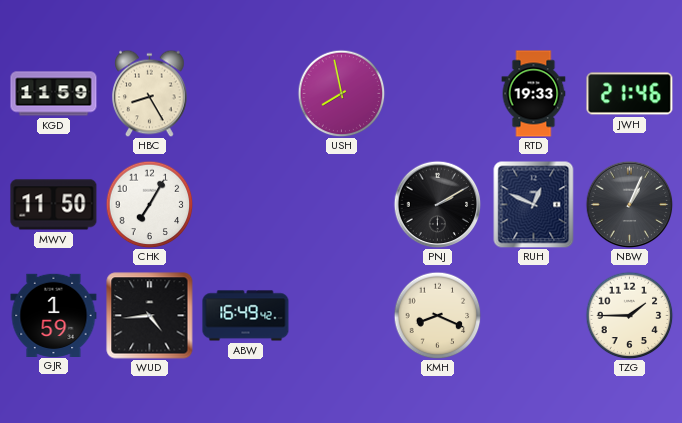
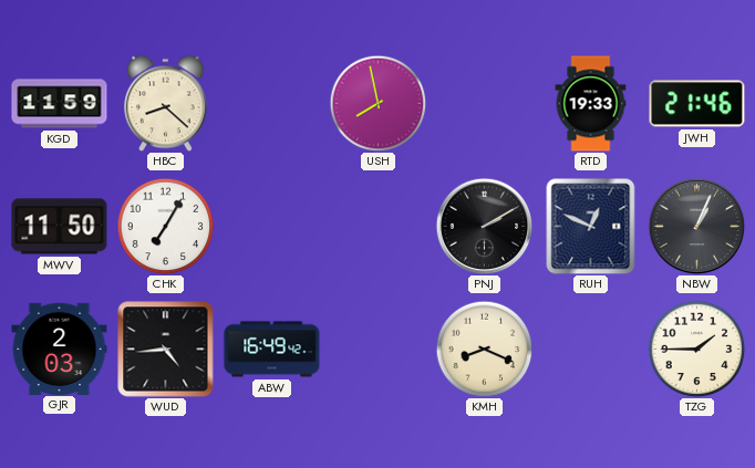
HBC: 8:25 -> 8:22 (166, 103)
GJR: 1:59 -> 2:03 (60, 349)
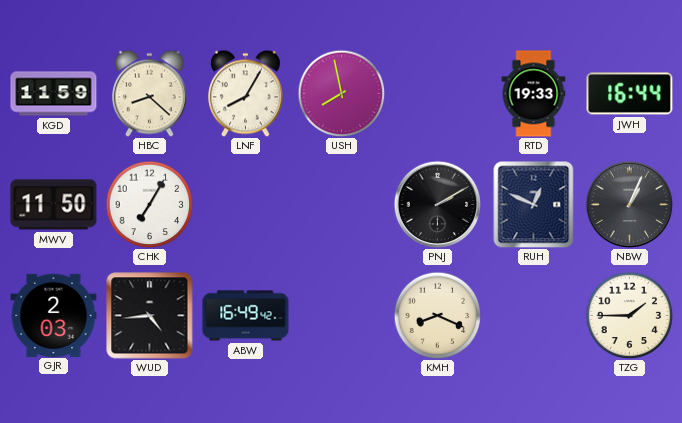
LNF: none -> 8:05 (246, 93)
JWH: 21:46 -> 16:44 (630, 94)
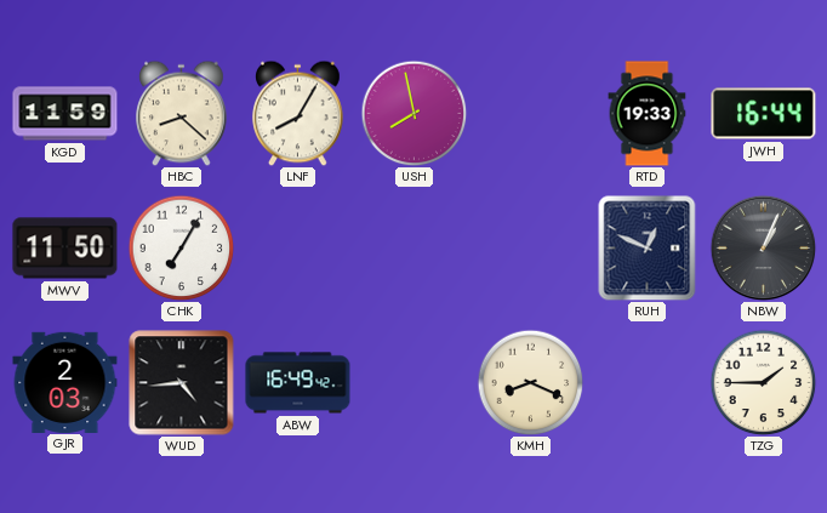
PNJ: 2:10 -> none (437, 204)
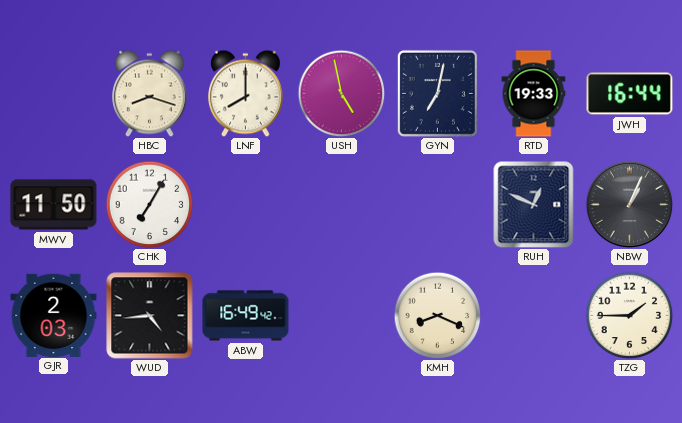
KGD: 11:59 -> none (65, 114)
HBC: 8:22 -> 8:18 (150, 93)
LNF: 8:05 -> 8:00 (246, 93)
USH: 7:58 -> 4:58 (341, 93)
GYN: none -> 7:02 (437, 93)
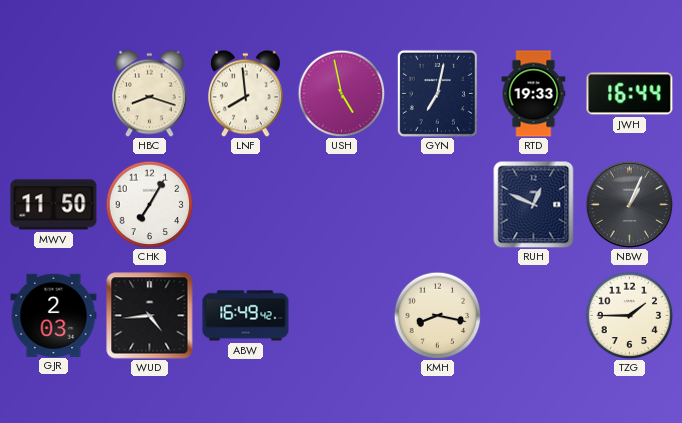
LNF: 8:00 -> 7:59 (246, 93)
KMH: 8:19 -> 8:17 (437, 315)
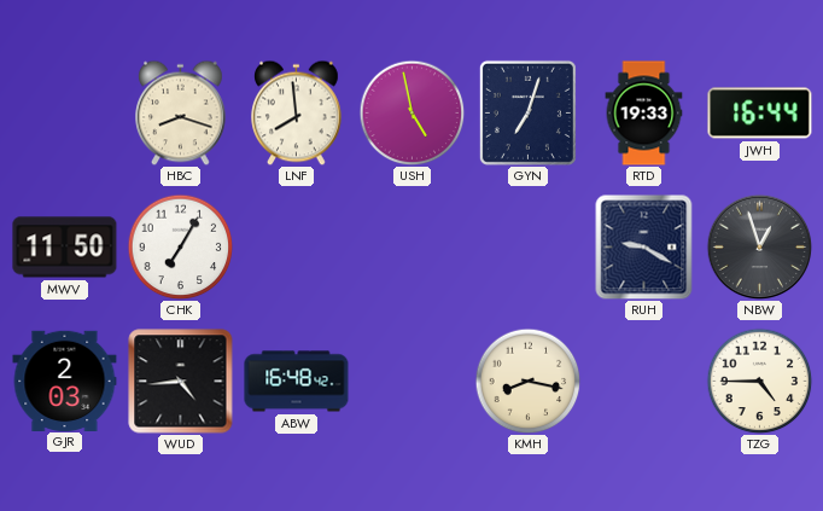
GYN: 7:02 -> 7:03 (527, 112)
RUH: 12:49 -> 9:20 (644, 246)
NBW: 1:04 -> 12:57 (759, 246)
ABW: 16:49 -> 16:48 (297, 382)
TZG: 1:45 -> 4:45 (759, 381)
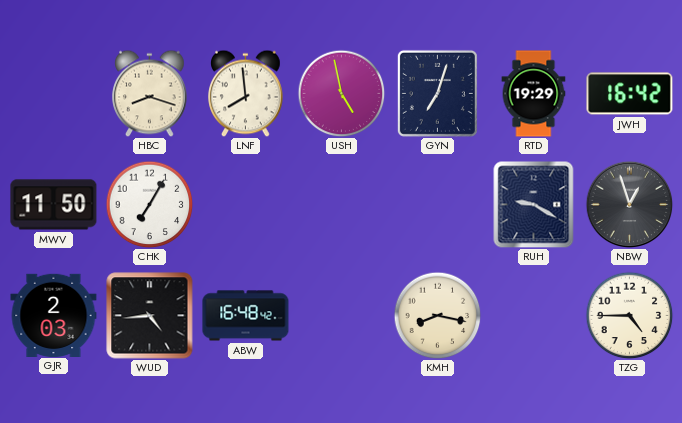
RTD: 19:33 -> 19:29 (534, 94)
JWH: 16:44 -> 16:42 (630, 94)
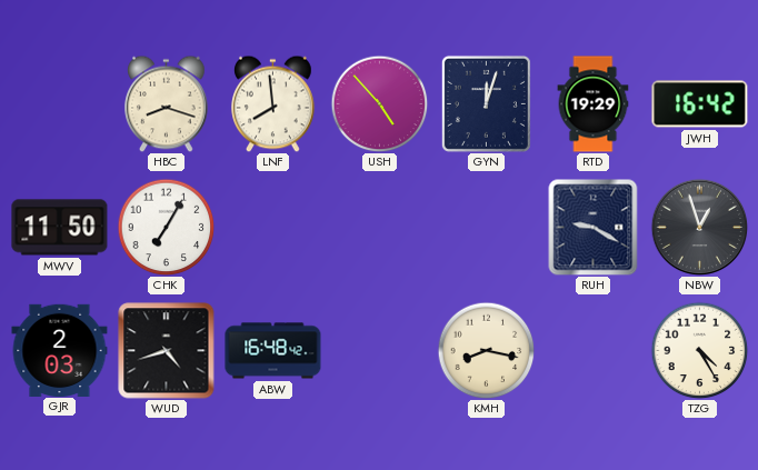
USH: 4:58 -> 4:53 (379, 103)
GYN: 7:03 -> 12:03 (486, 103)
WUD: 4:44 -> 4:42 (167, 351)
TZG: 4:45 -> 4:25 (699, 350)
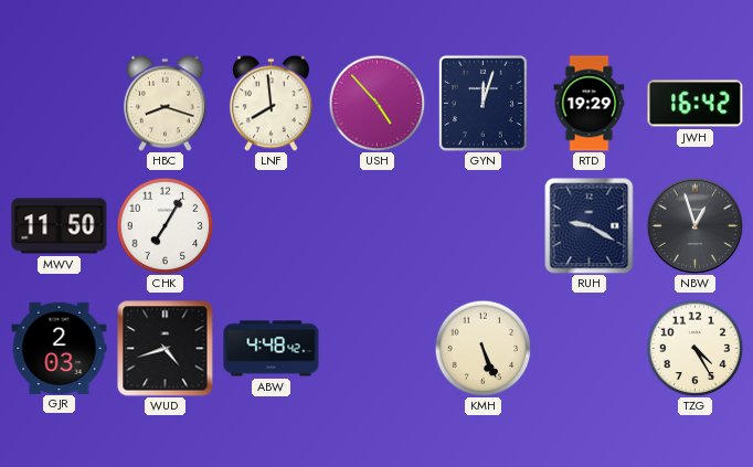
ABW: 16:48 -> 4:48 (272, 349)
KMH: 8:17 -> 5:26 (482, 348)
